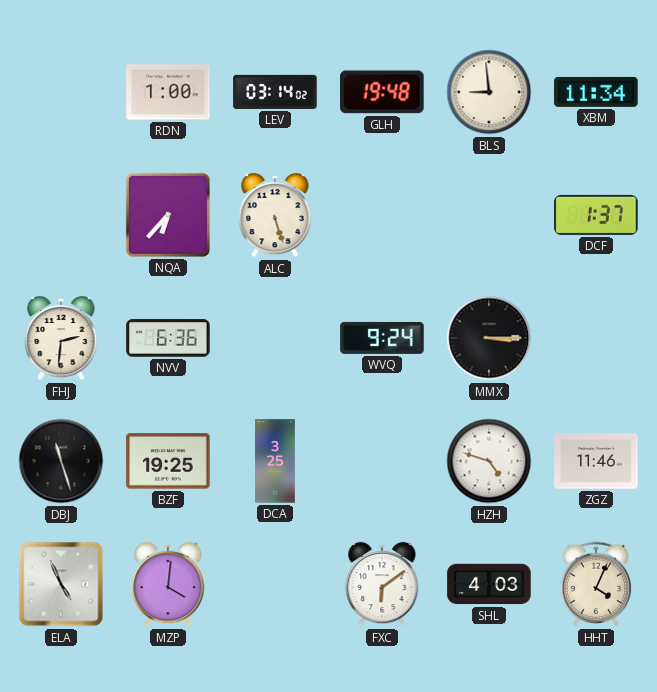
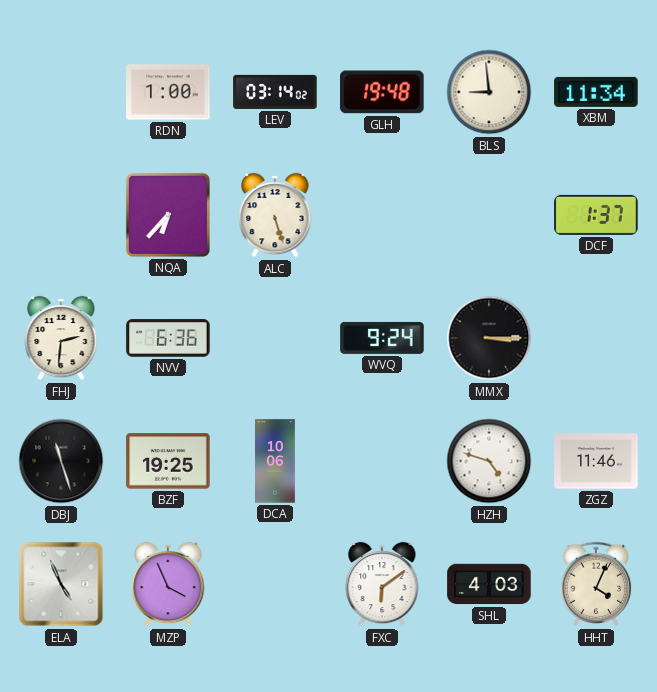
DCA: 3:25 -> 10:06 (275, 461)
MZP: 4:01 -> 3:56 (168, 584)
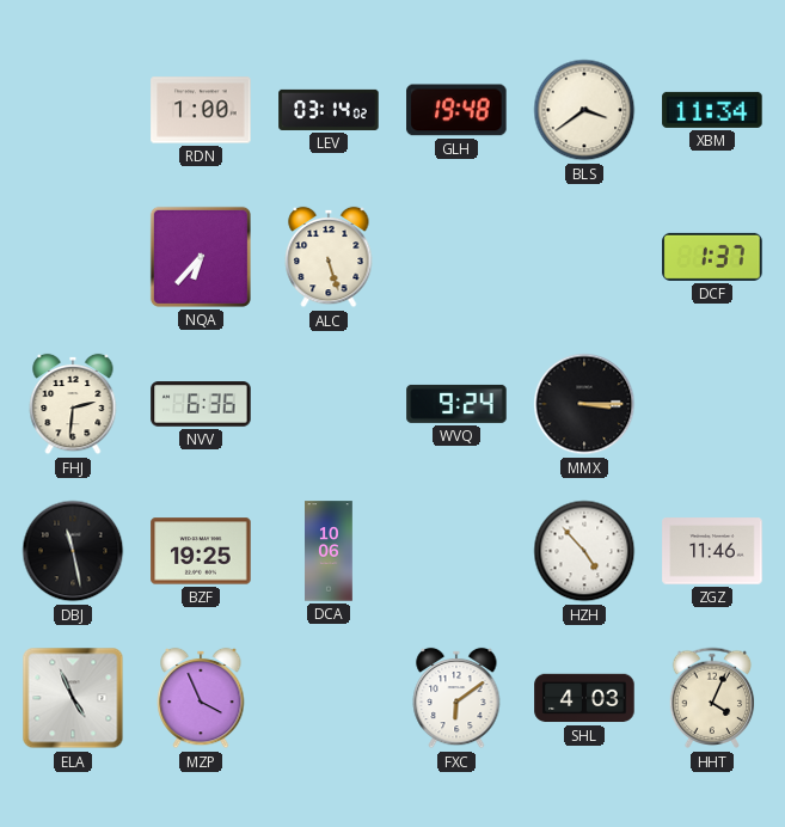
BLS: 8:59 -> 3:39 (584, 110)
DBJ: 11:27 -> 11:28 (73, 551)
HZH: 4:48 -> 4:53 (584, 551)
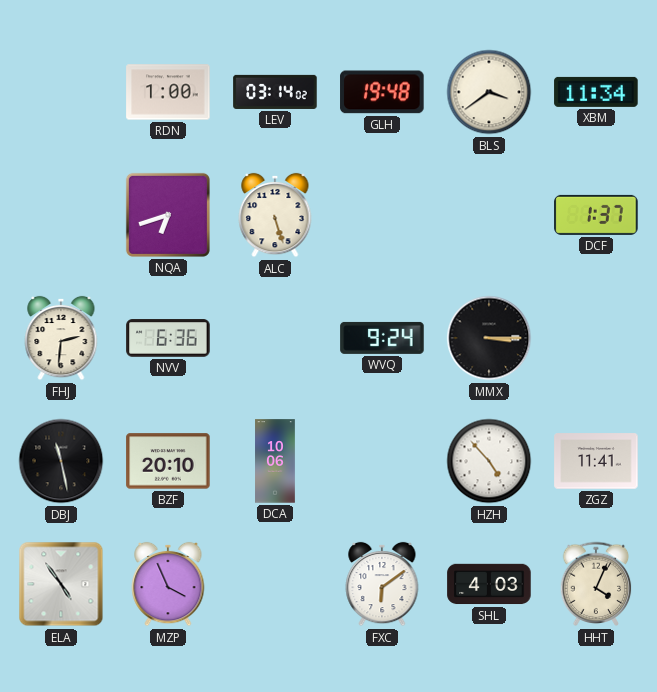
NQA: 6:37 -> 6:42 (168, 215)
BZF: 19:25 -> 20:10 (168, 461)
ZGZ: 11:46 -> 11:41 (596, 461)
ELA: 4:56 -> 4:54 (61, 584)
